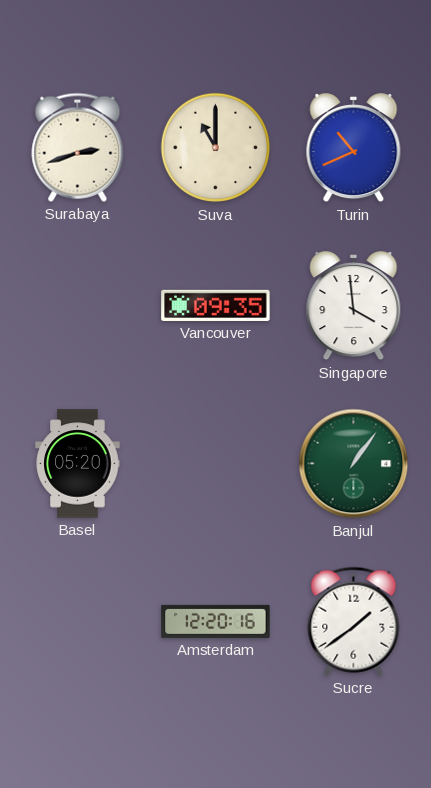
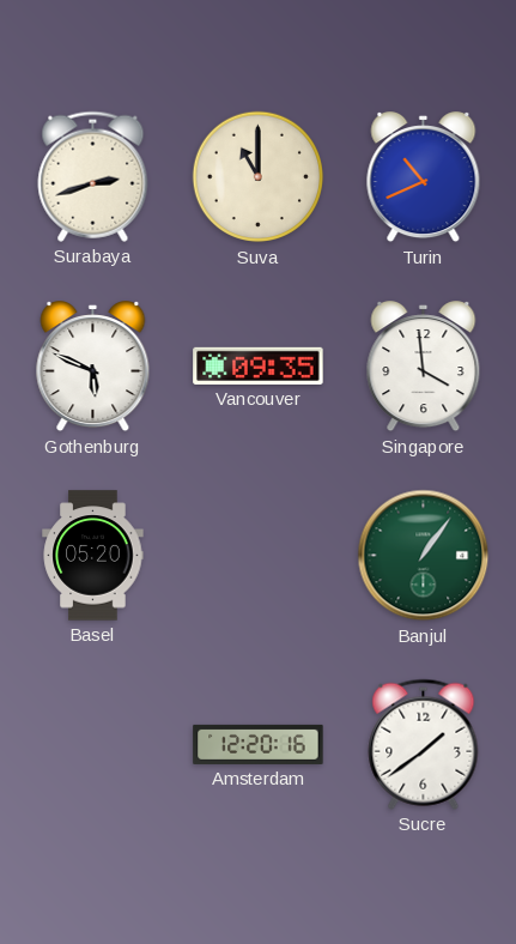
Gothenburg: none -> 5:49 (93, 367)
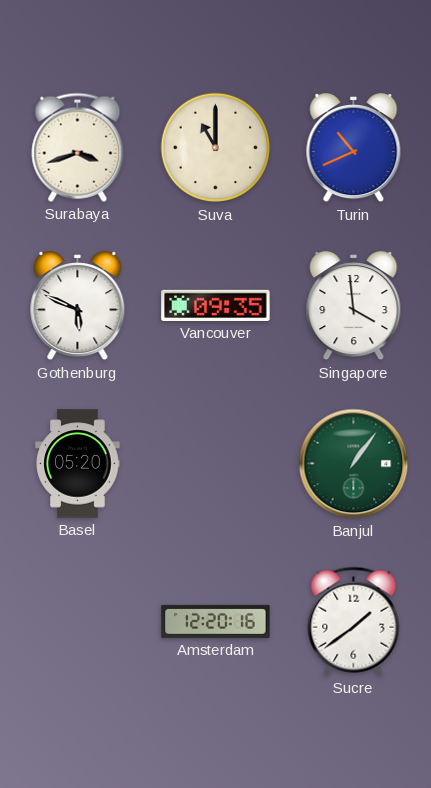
Surabaya: 2:42 -> 3:42 (78, 147)
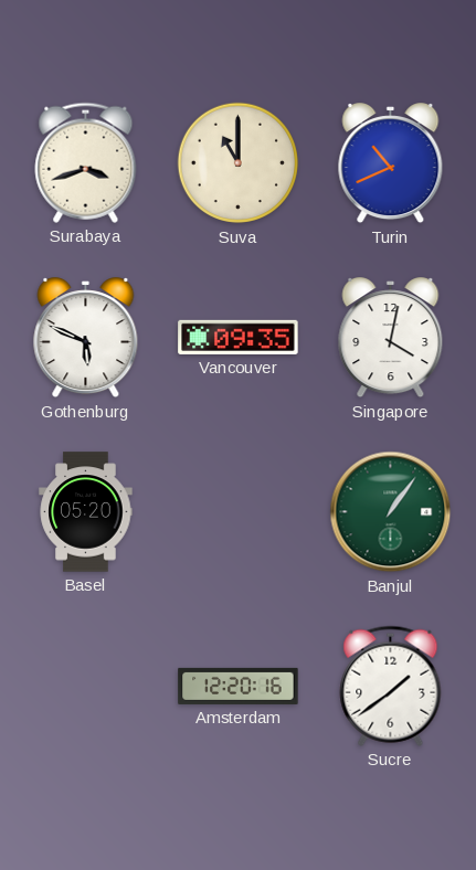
Singapore: 3:59 -> 4:02 (391, 338)
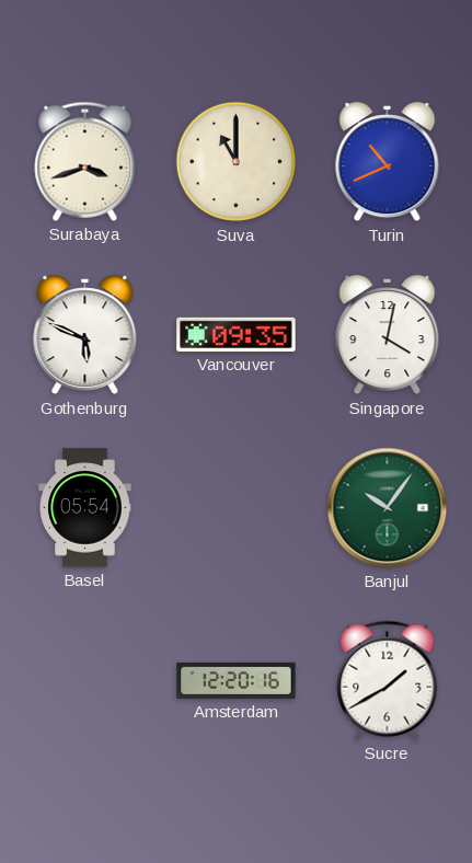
Basel: 05:20 -> 05:54 (85, 508)
Banjul: 1:06 -> 10:06 (388, 508)
Sucre: 1:39 -> 1:40 (388, 680)
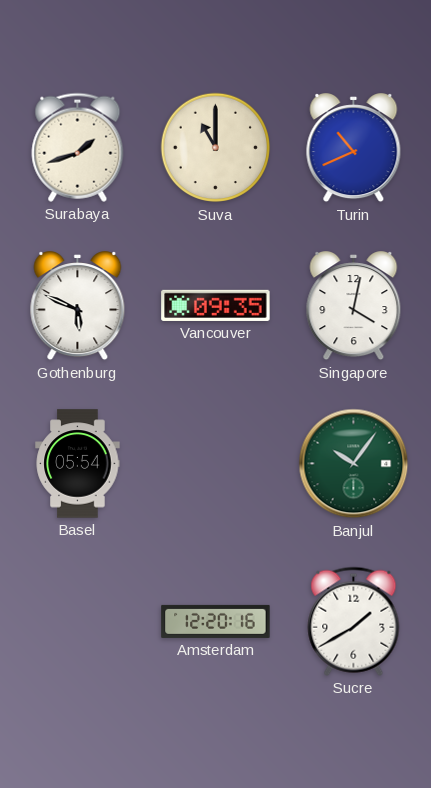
Surabaya: 3:42 -> 1:42 (78, 147)
